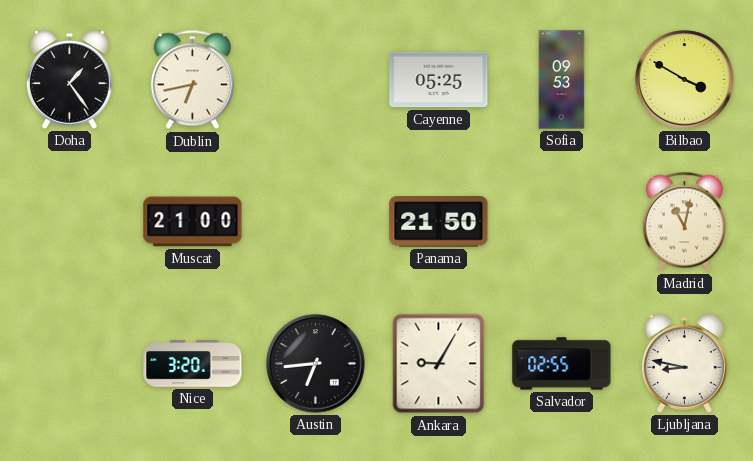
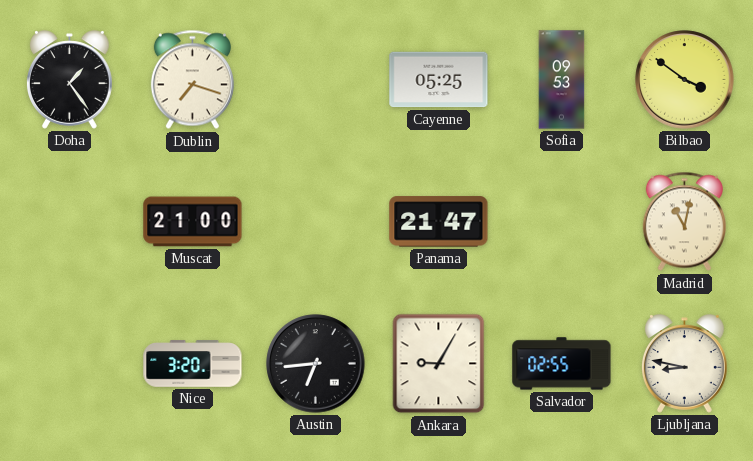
Dublin: 6:43 -> 7:18 (192, 80)
Bilbao: 3:50 -> 3:51 (685, 80)
Panama: 21:50 -> 21:47 (439, 222)
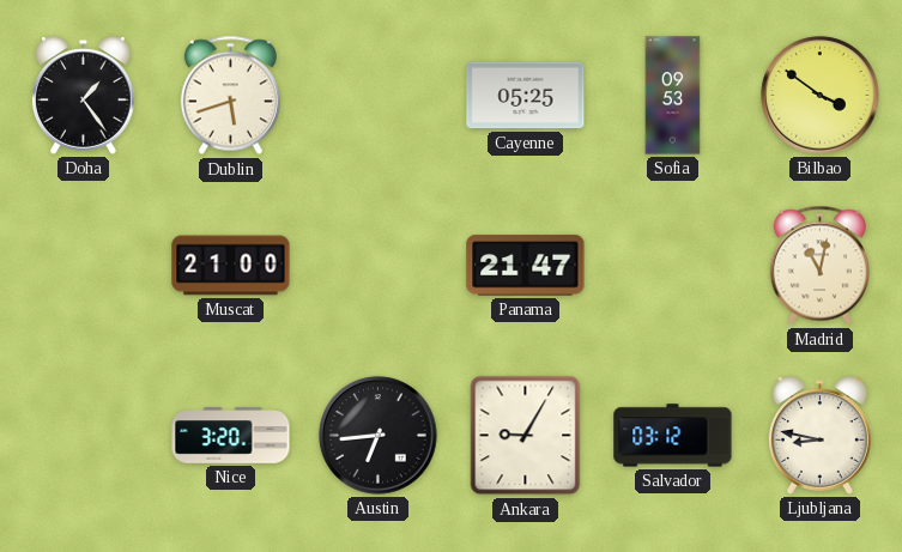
Dublin: 7:18 -> 5:42 (230, 96)
Salvador: 02:55 -> 03:12 (673, 436)
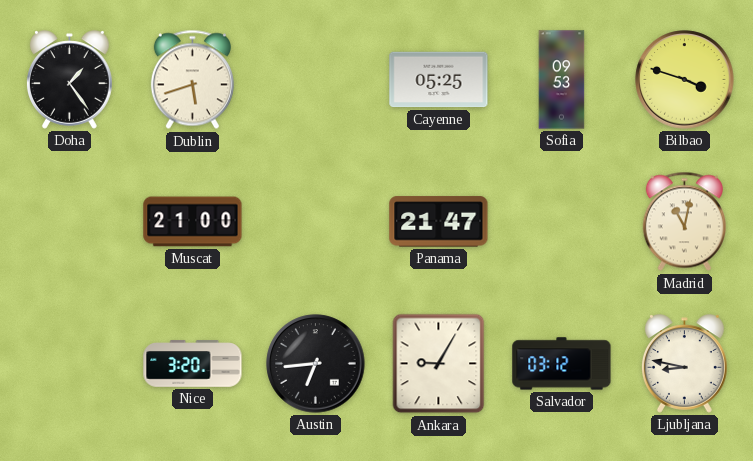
Bilbao: 3:51 -> 3:48 (685, 80)
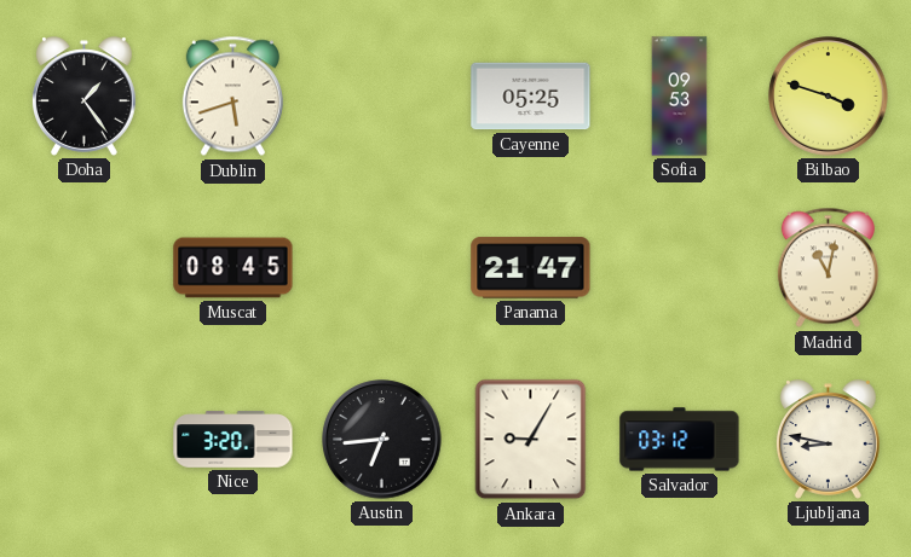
Muscat: 21:00 -> 08:45 (233, 268)
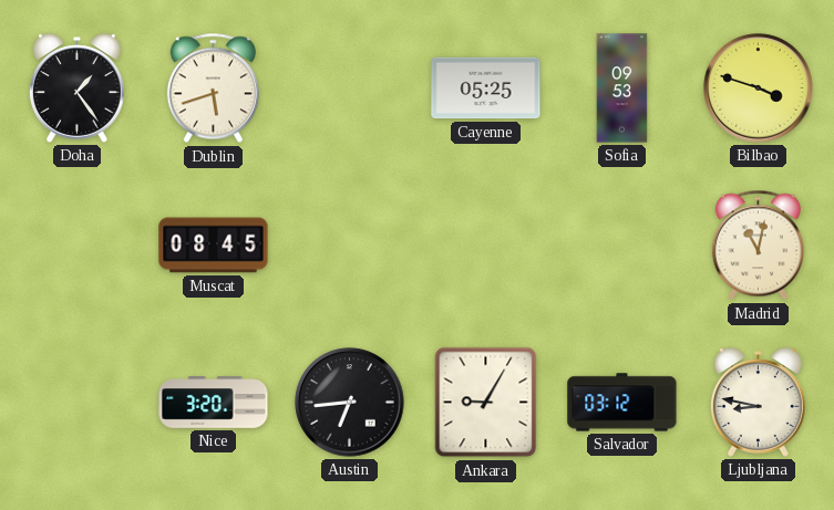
Panama: 21:47 -> none (531, 268)
